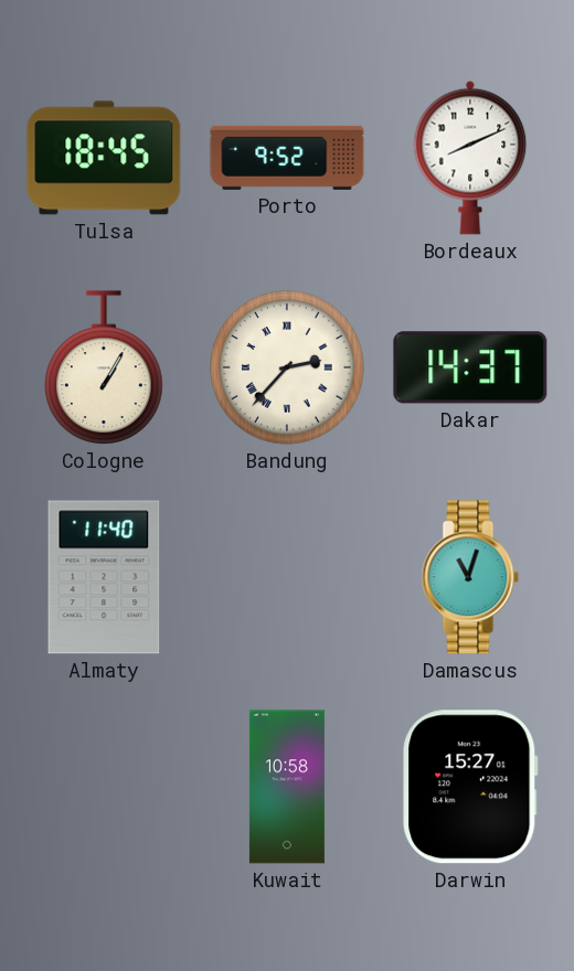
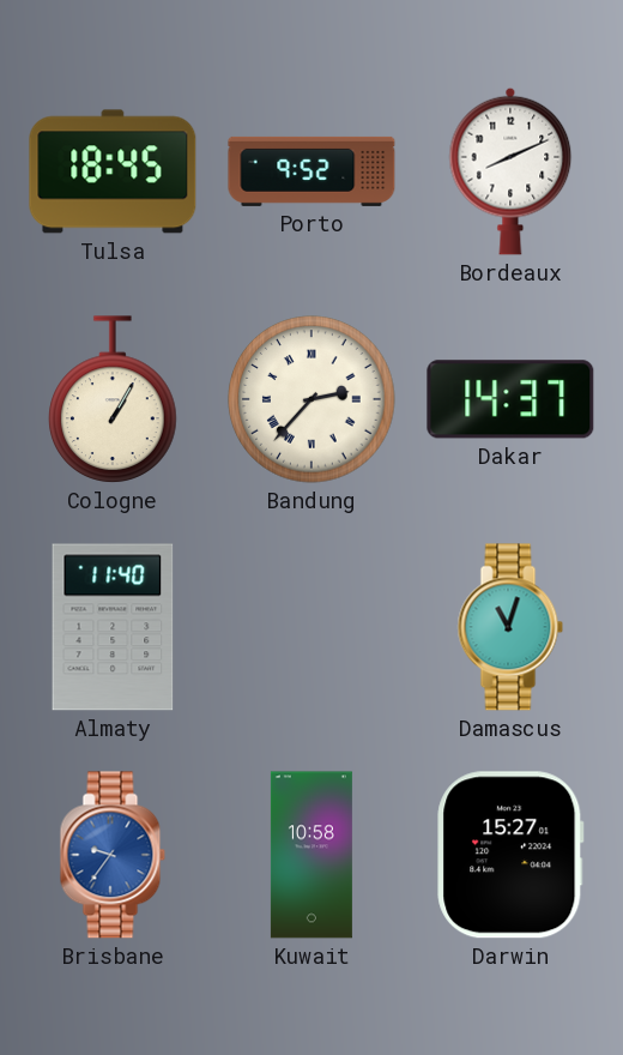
Brisbane: none -> 9:36 (113, 855)
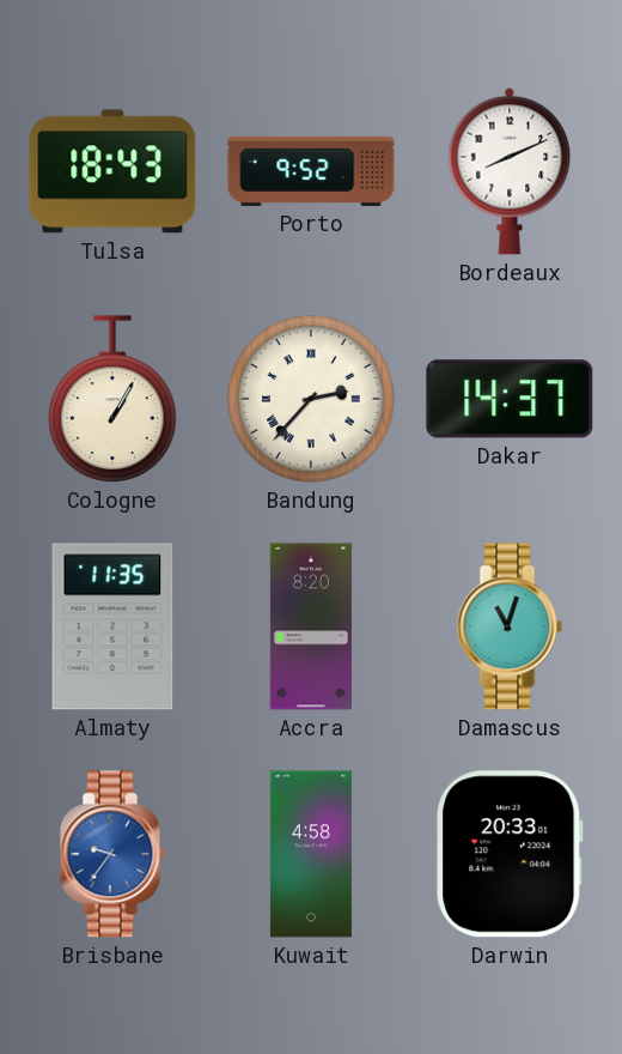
Tulsa: 18:45 -> 18:43 (112, 171)
Almaty: 11:40 -> 11:35 (112, 626)
Accra: none -> 8:20 (311, 626)
Kuwait: 10:58 -> 4:58 (311, 854)
Darwin: 15:27 -> 20:33 (510, 854)
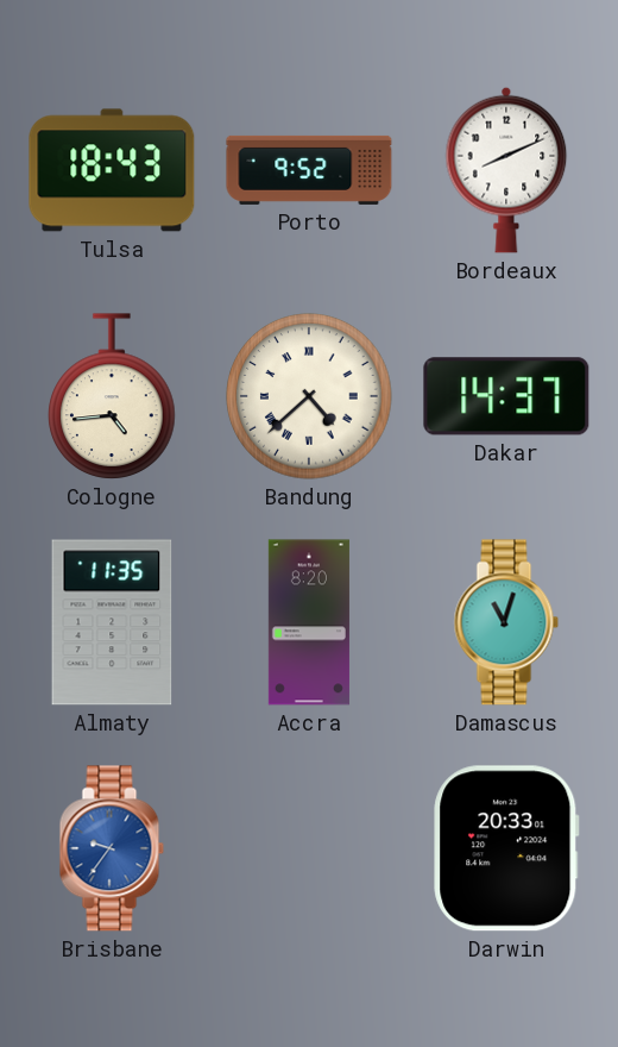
Cologne: 1:05 -> 4:44 (112, 396)
Bandung: 2:37 -> 4:38 (309, 396)
Kuwait: 4:58 -> none (311, 854)
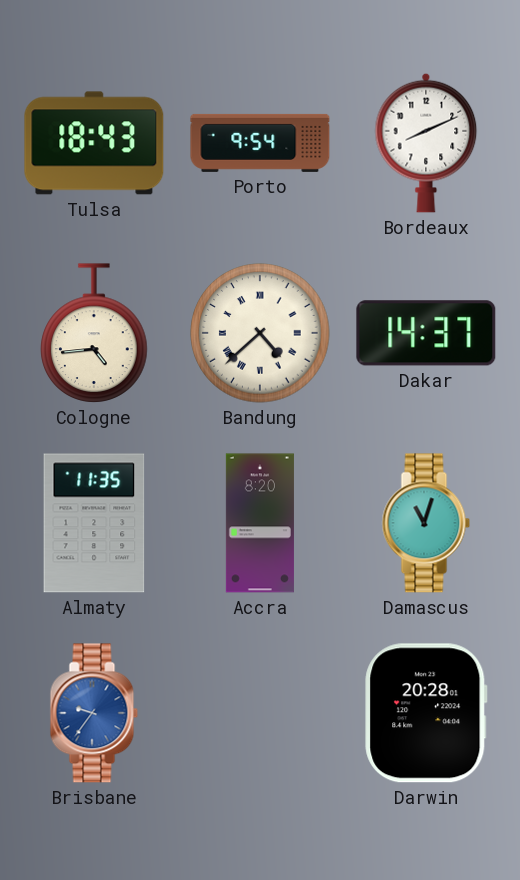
Porto: 9:52 -> 9:54 (260, 143)
Darwin: 20:33 -> 20:28 (426, 713)
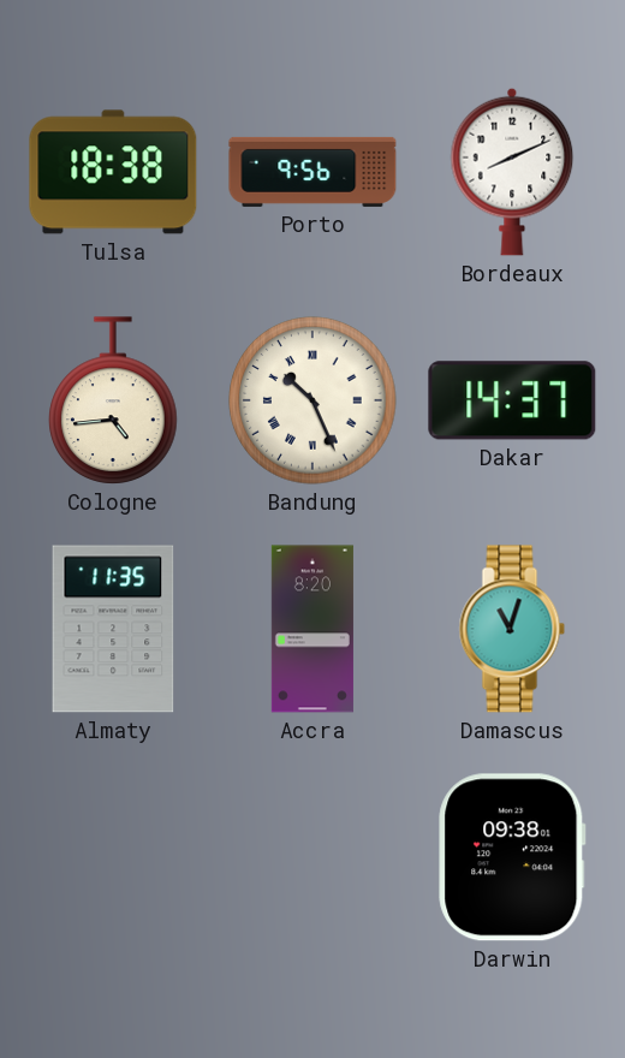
Tulsa: 18:43 -> 18:38 (113, 172)
Porto: 9:54 -> 9:56 (312, 172)
Bandung: 4:38 -> 10:26 (312, 400)
Brisbane: 9:36 -> none (94, 713)
Darwin: 20:28 -> 09:38 (512, 857)
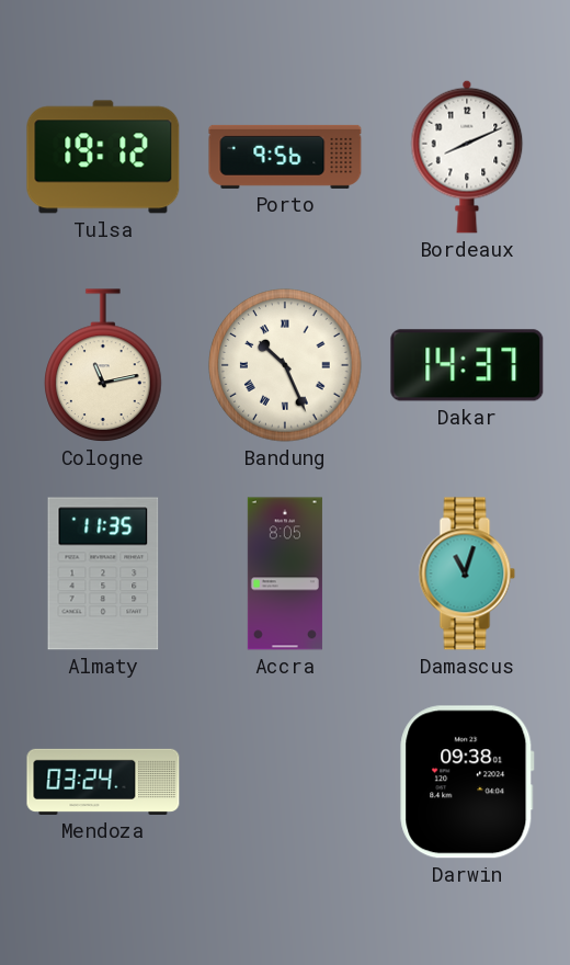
Tulsa: 18:38 -> 19:12 (103, 157)
Cologne: 4:44 -> 11:13 (103, 365)
Accra: 8:20 -> 8:05 (285, 574)
Mendoza: none -> 03:24 (103, 782)
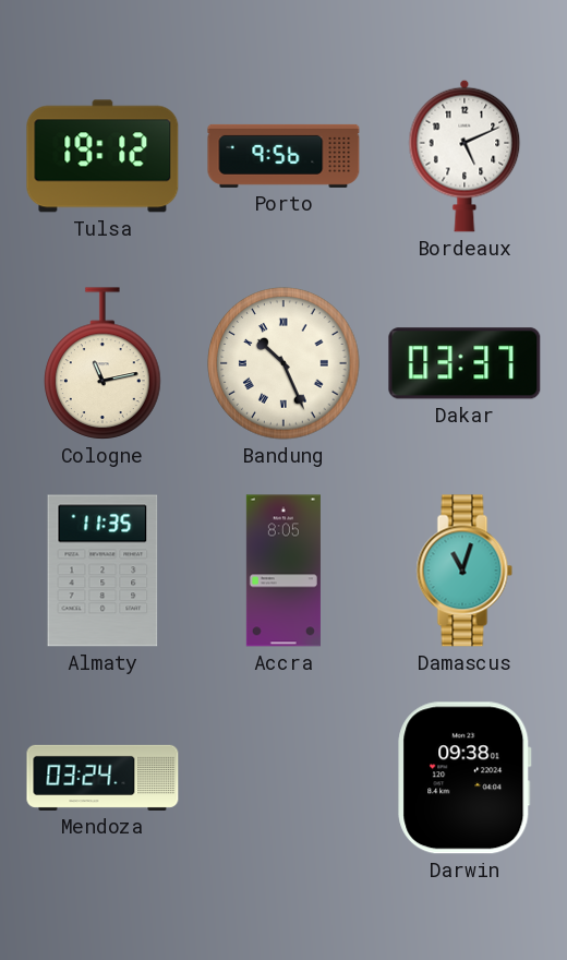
Bordeaux: 8:11 -> 5:11 (465, 156)
Dakar: 14:37 -> 03:37 (465, 363)
